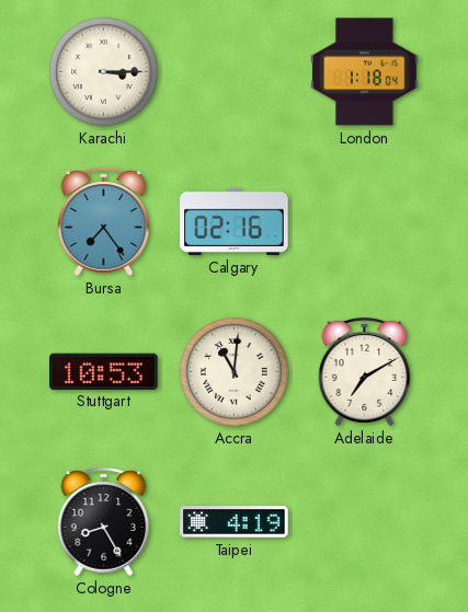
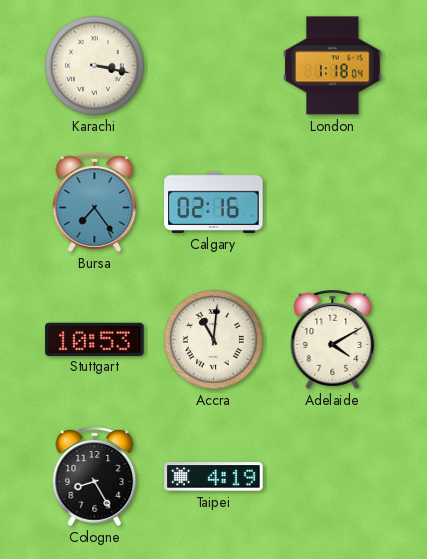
Karachi: 3:15 -> 3:17 (95, 66)
Adelaide: 7:10 -> 4:10 (333, 339)
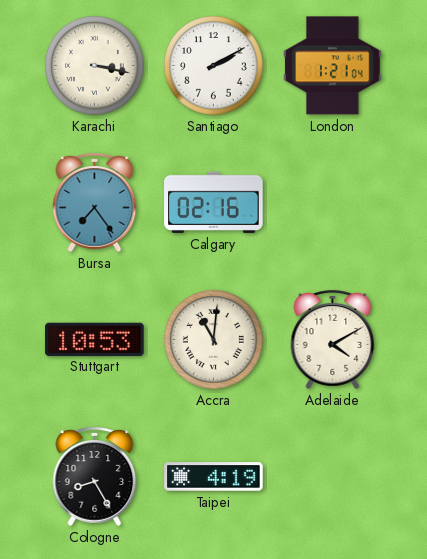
Santiago: none -> 2:10 (214, 66)
London: 1:18 -> 1:21 (333, 66)
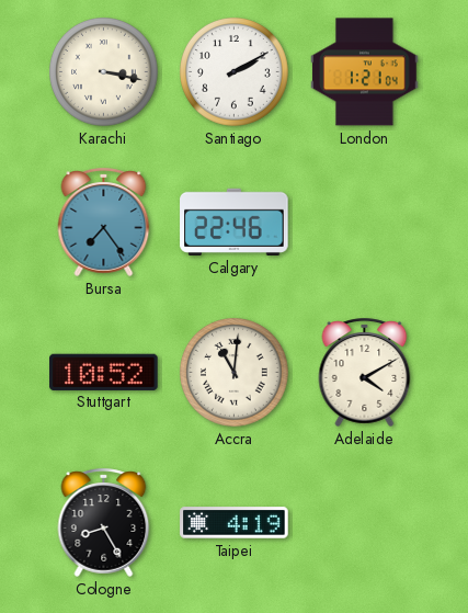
Calgary: 02:16 -> 22:46 (235, 222)
Stuttgart: 10:53 -> 10:52 (104, 372)
